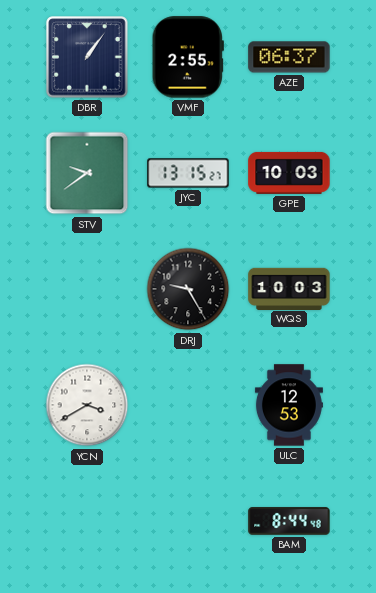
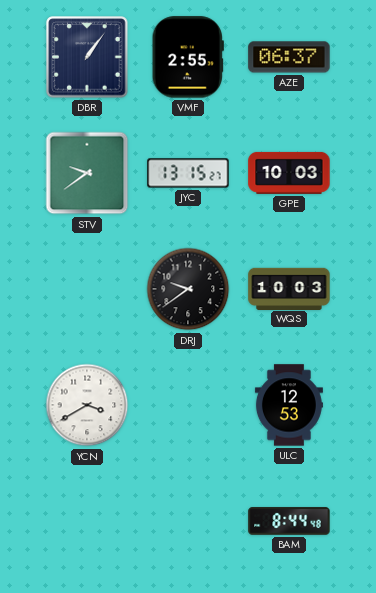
DRJ: 9:25 -> 9:39 (188, 289)
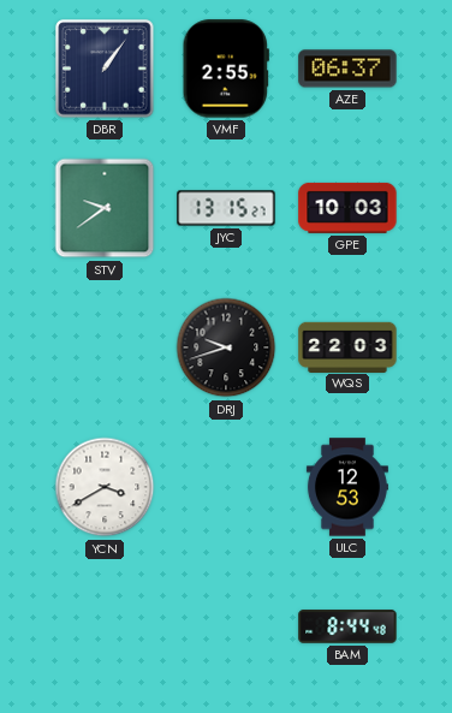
DRJ: 9:39 -> 9:42 (226, 347)
WQS: 10:03 -> 22:03 (347, 346)
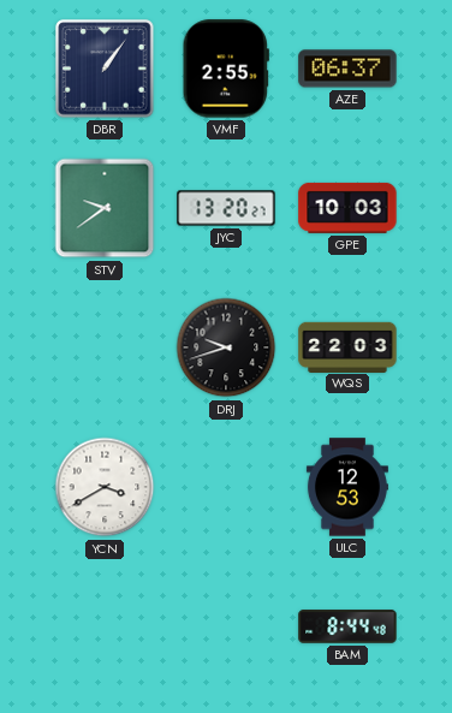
JYC: 13:15 -> 13:20 (226, 208)
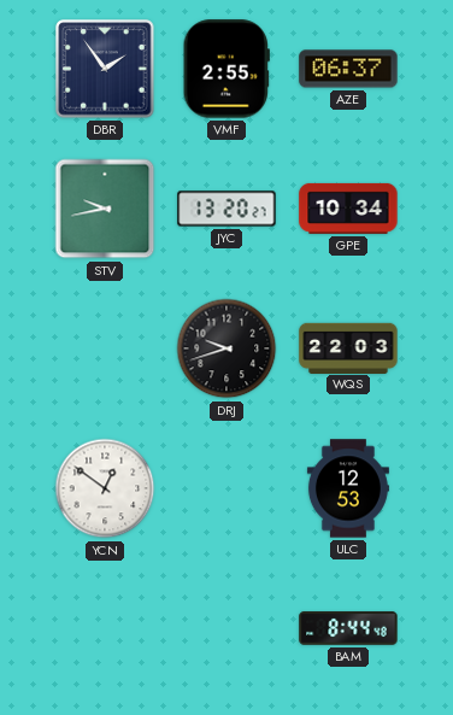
DBR: 1:06 -> 1:54 (105, 69)
STV: 9:39 -> 9:43 (105, 209)
GPE: 10:03 -> 10:34 (348, 209)
YCN: 3:40 -> 12:51 (105, 488)
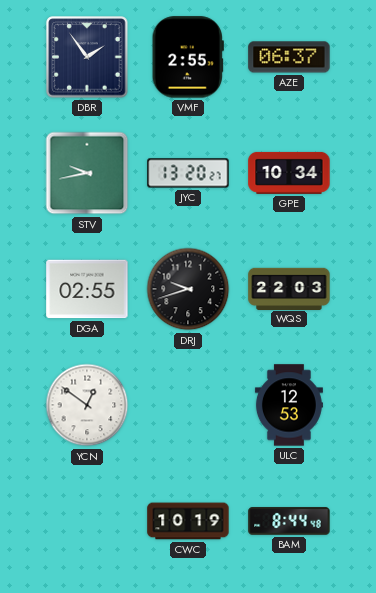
DGA: none -> 02:55 (87, 289)
CWC: none -> 10:19 (188, 521)
